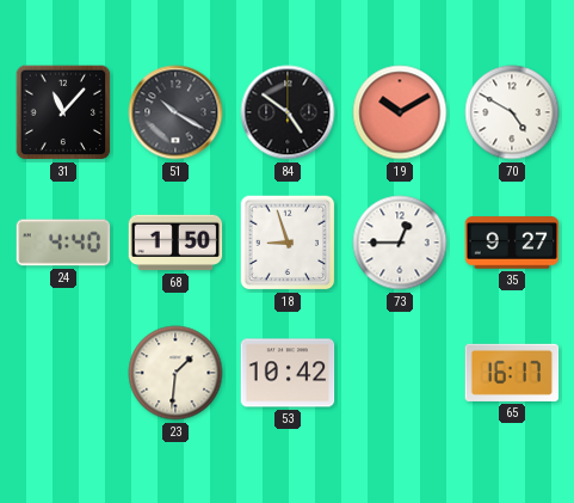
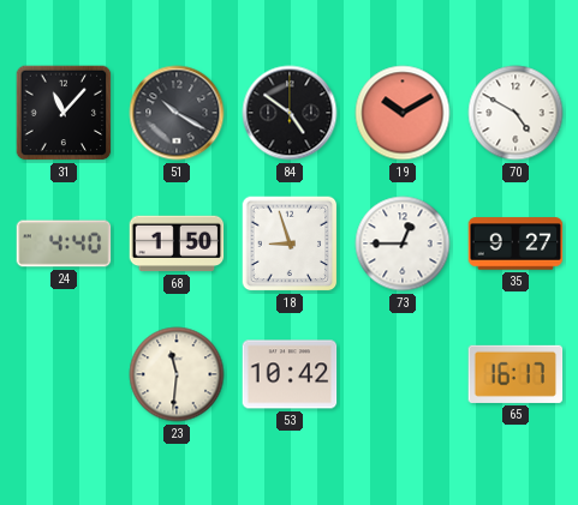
23: 1:31 -> 11:31 (177, 374)
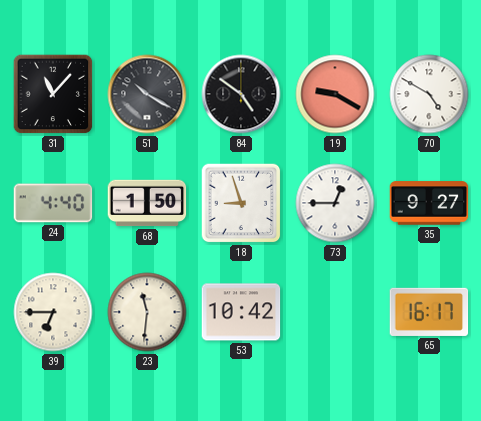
19: 10:10 -> 9:20 (335, 94)
39: none -> 6:45 (53, 312)
